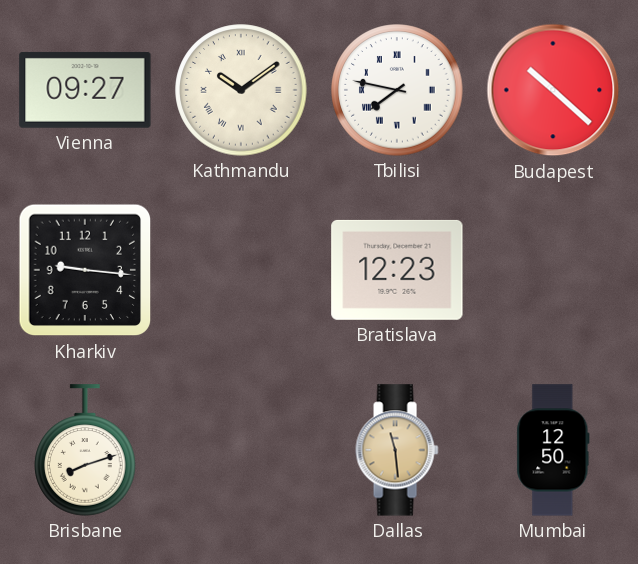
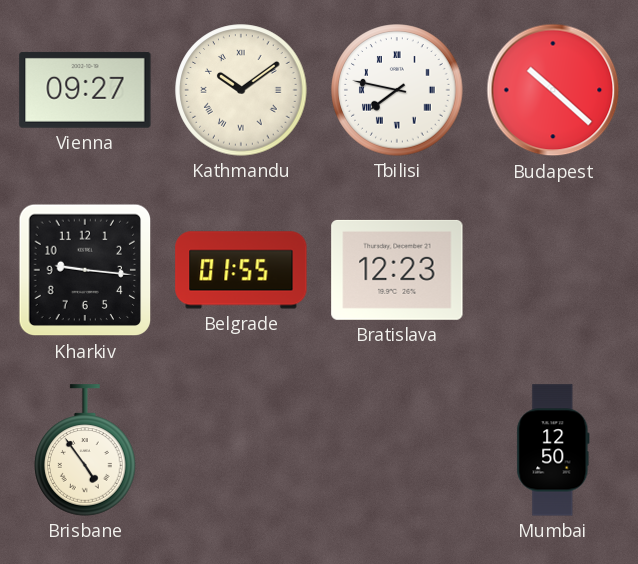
Belgrade: none -> 01:55 (241, 270)
Brisbane: 8:12 -> 4:54 (85, 450)
Dallas: 11:29 -> none (397, 450)
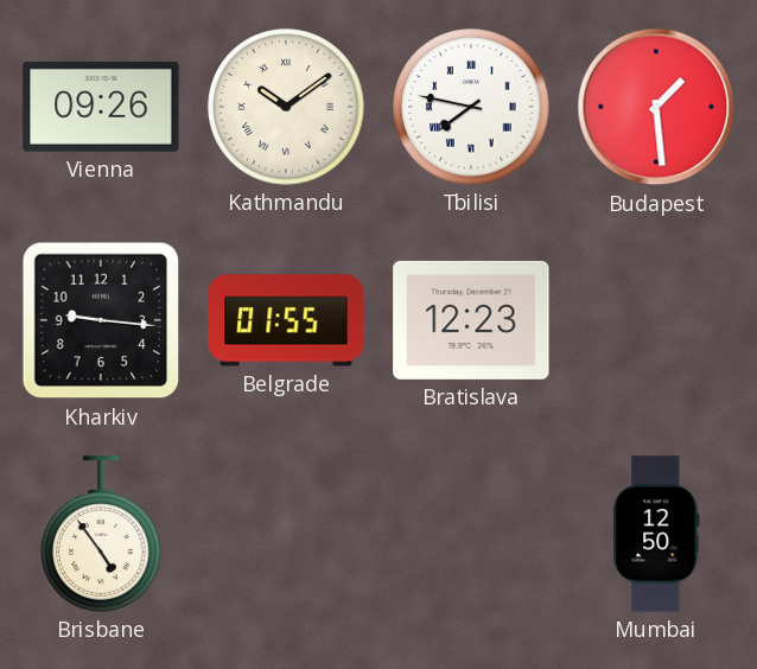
Vienna: 09:27 -> 09:26 (101, 107)
Budapest: 10:22 -> 1:29 (656, 107)
